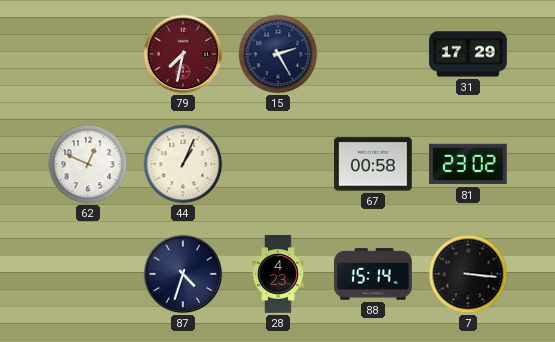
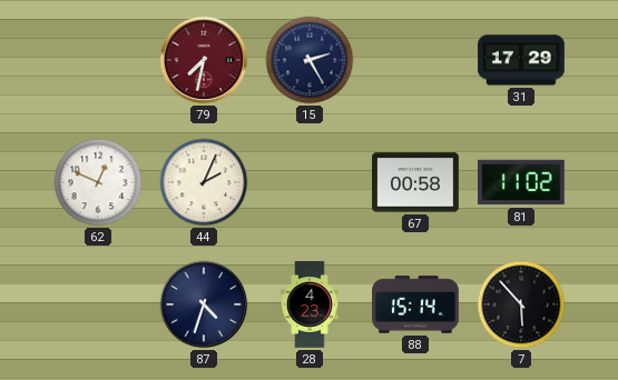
44: 1:04 -> 2:04 (204, 182)
81: 23:02 -> 11:02 (521, 182)
7: 3:16 -> 5:53 (521, 304)
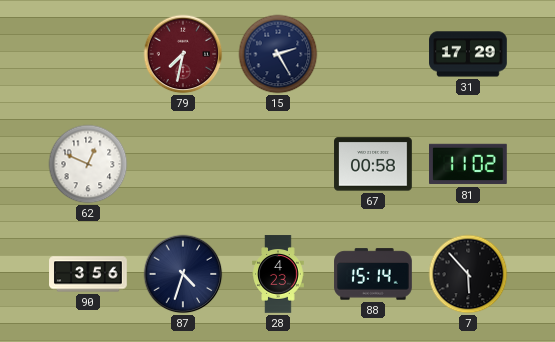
44: 2:04 -> none (204, 182)
90: none -> 3:56 (88, 274)
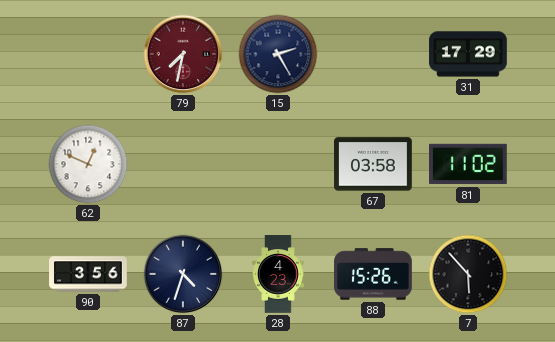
67: 00:58 -> 03:58 (373, 164)
88: 15:14 -> 15:26 (373, 274)
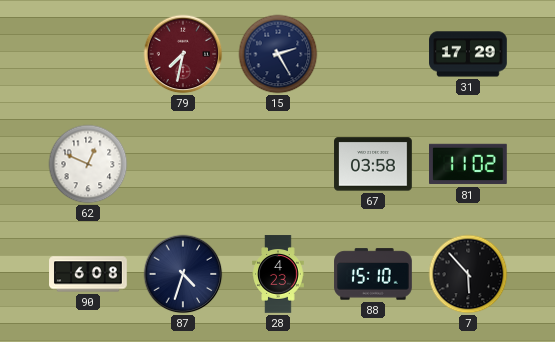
90: 3:56 -> 6:08 (88, 274)
88: 15:26 -> 15:10 (373, 274)
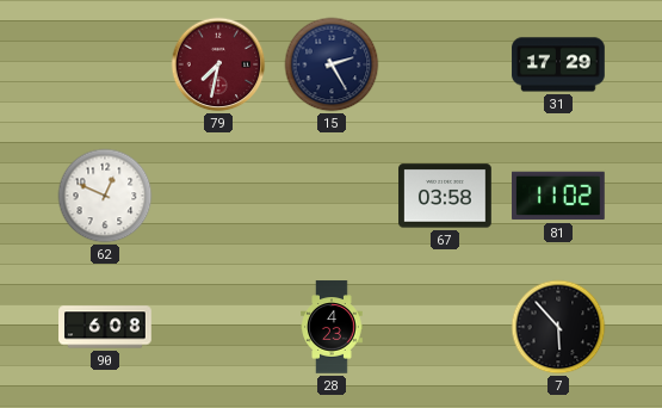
87: 4:33 -> none (183, 274)
88: 15:10 -> none (373, 274)
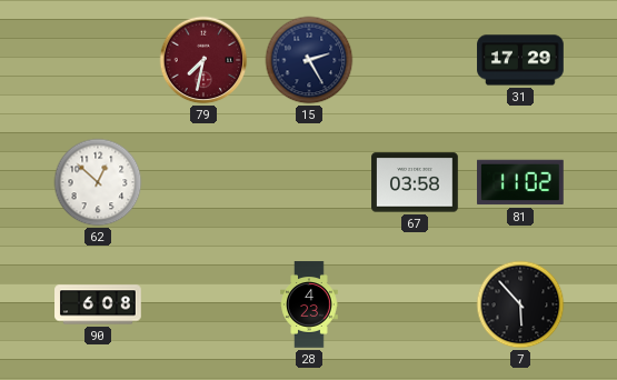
62: 12:49 -> 12:52 (98, 182)
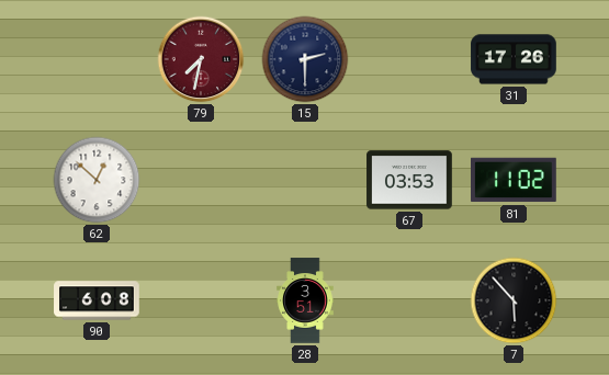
15: 2:25 -> 2:30 (305, 59)
31: 17:29 -> 17:26 (514, 59)
67: 03:58 -> 03:53 (409, 180)
28: 4:23 -> 3:51 (305, 300)
